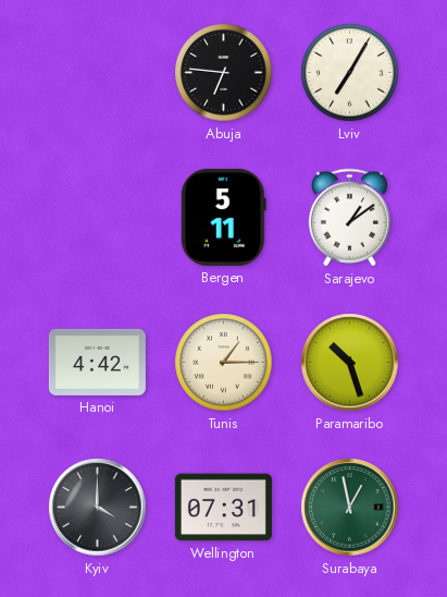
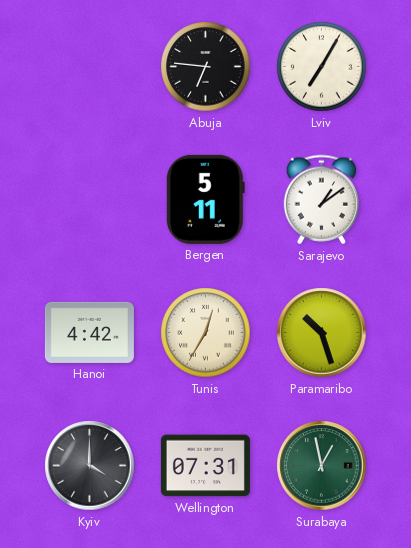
Tunis: 1:15 -> 12:35 (206, 333)
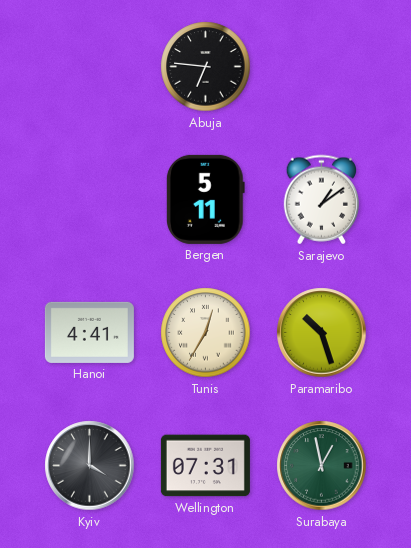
Lviv: 7:05 -> none (322, 67)
Hanoi: 4:42 -> 4:41 (89, 332)
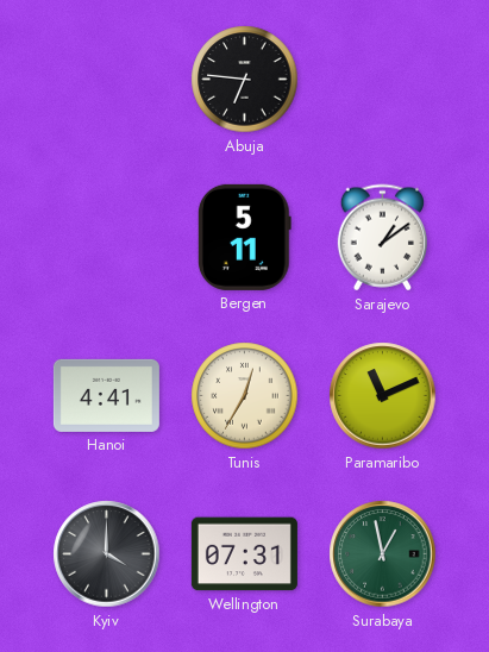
Paramaribo: 10:27 -> 11:11 (383, 396)
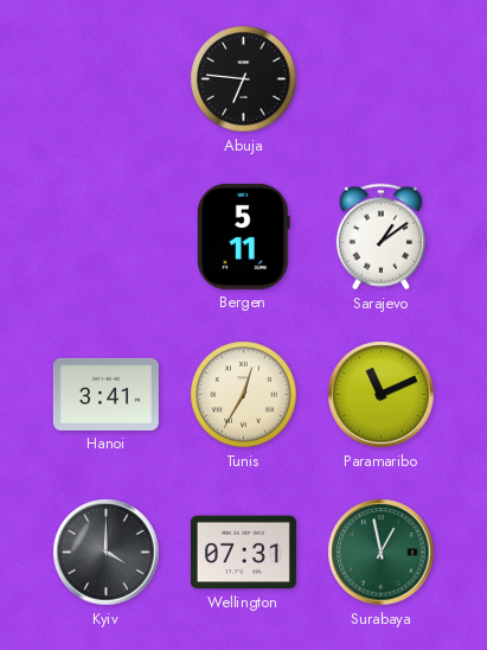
Hanoi: 4:41 -> 3:41 (105, 394)
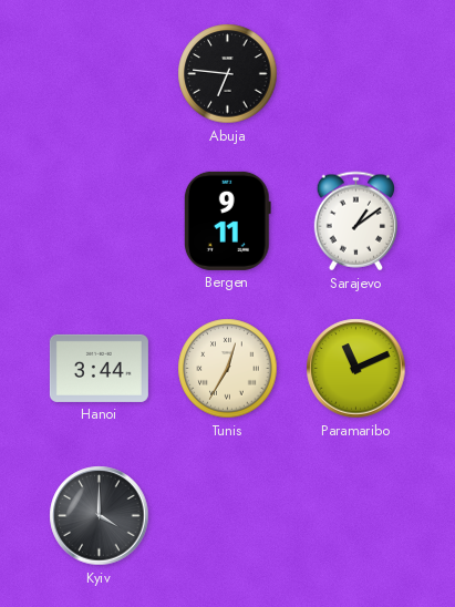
Bergen: 5:11 -> 9:11 (227, 220)
Hanoi: 3:41 -> 3:44 (99, 368)
Wellington: 07:31 -> none (243, 553)
Surabaya: 12:58 -> none (382, 553)
